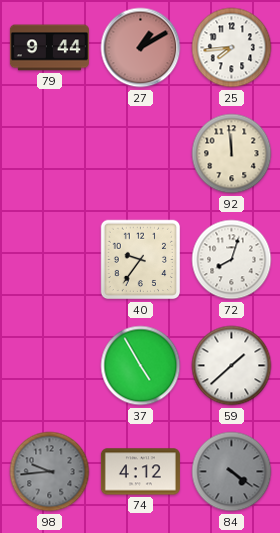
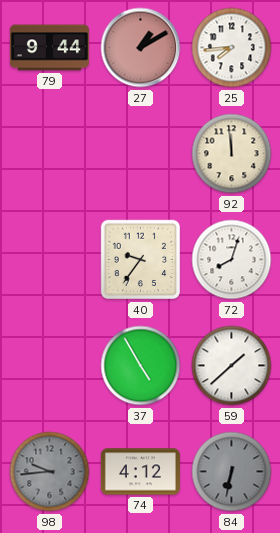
84: 4:21 -> 6:32 (232, 472)
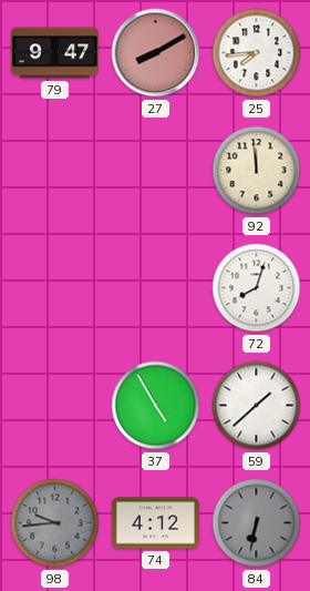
79: 9:44 -> 9:47 (54, 53)
27: 1:10 -> 8:10 (156, 53)
40: 9:36 -> none (141, 260)
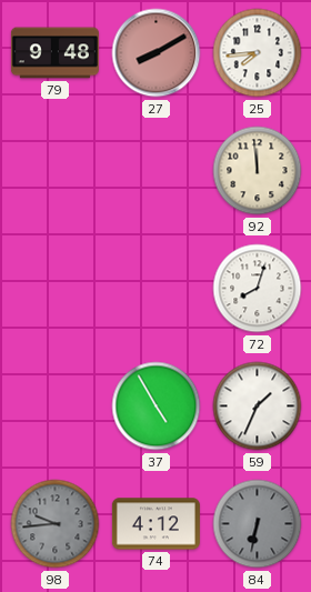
79: 9:47 -> 9:48 (54, 53)
59: 1:38 -> 1:34 (258, 407)
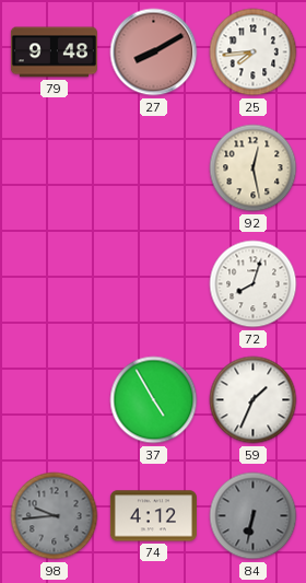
92: 11:59 -> 12:28 (254, 168)
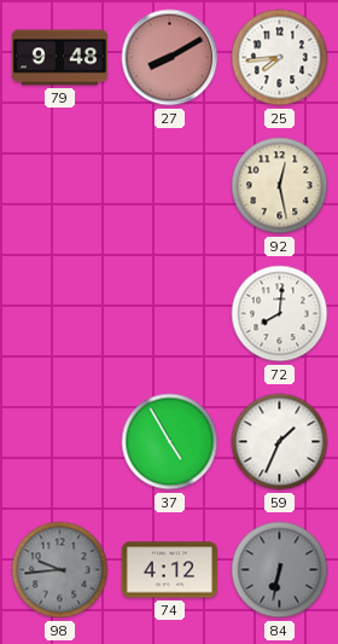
72: 8:03 -> 8:01 (280, 314)
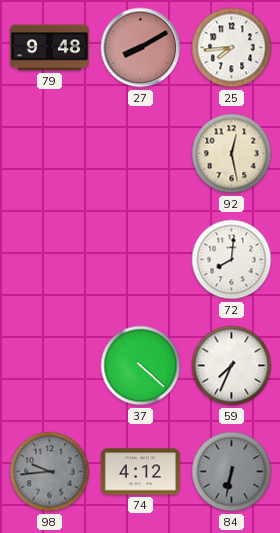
37: 4:55 -> 4:22 (141, 366)
59: 1:34 -> 7:34 (232, 366)
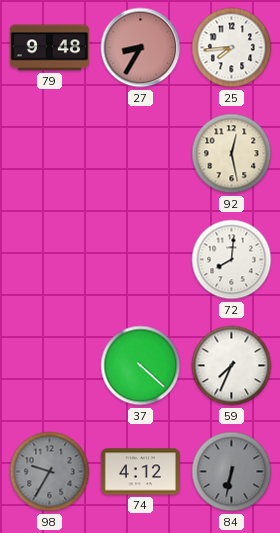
27: 8:10 -> 8:35 (141, 48)
98: 9:44 -> 9:35 (50, 472)
